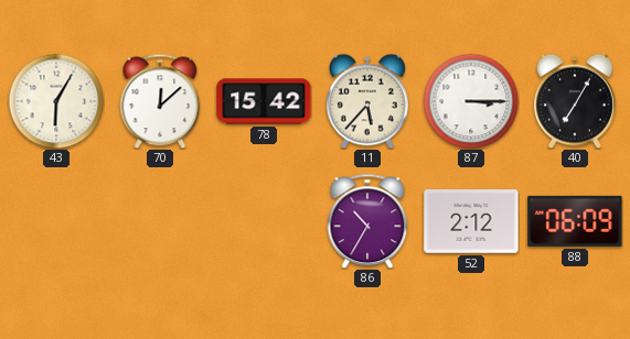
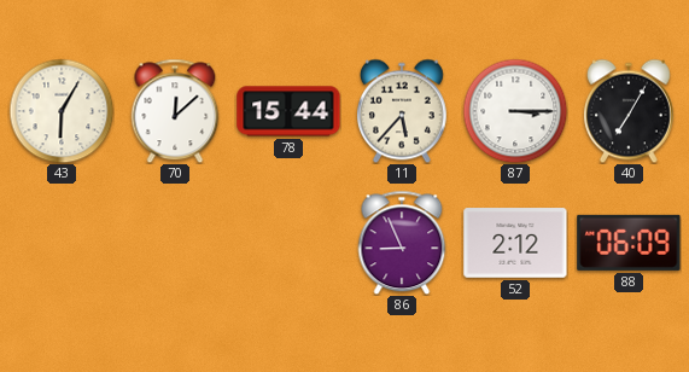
78: 15:42 -> 15:44 (288, 111)
86: 10:35 -> 8:56 (402, 243)
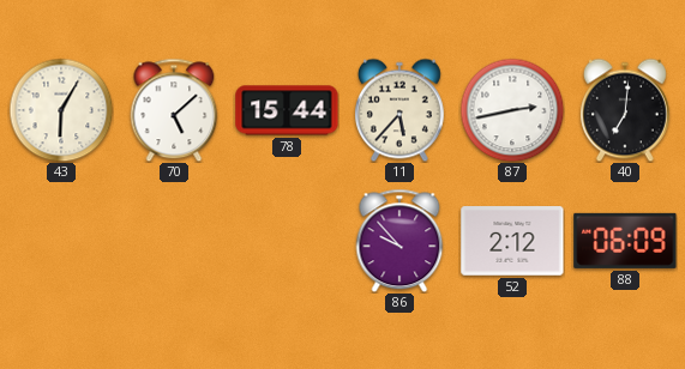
70: 12:08 -> 5:08 (174, 110)
87: 3:15 -> 2:43 (512, 110)
40: 7:05 -> 7:01 (625, 110)
86: 8:56 -> 9:53 (399, 241)
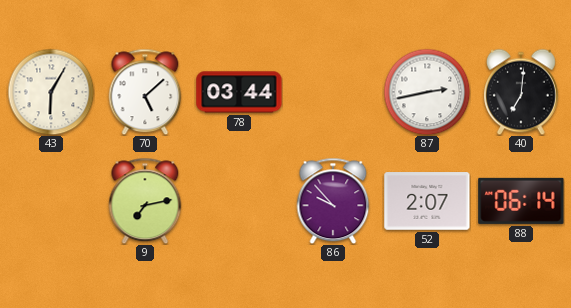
78: 15:44 -> 03:44 (239, 92)
11: 5:37 -> none (399, 110)
9: none -> 7:13 (145, 201)
52: 2:12 -> 2:07 (427, 201)
88: 06:09 -> 06:14 (521, 201)
